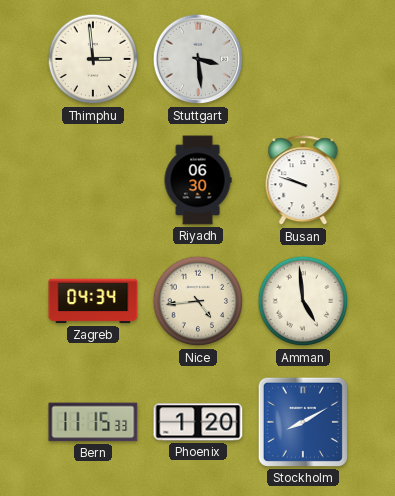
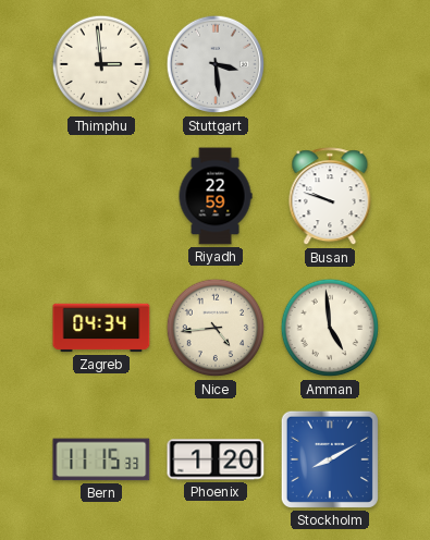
Riyadh: 06:30 -> 22:59 (216, 196)
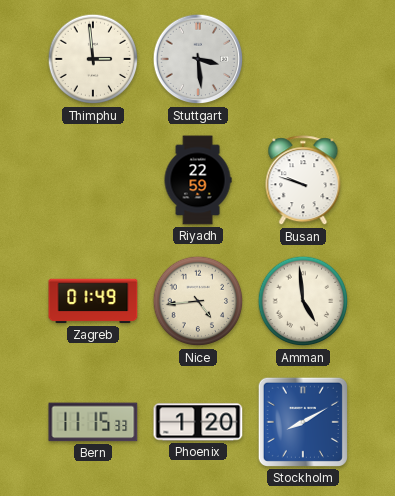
Zagreb: 04:34 -> 01:49 (93, 301)
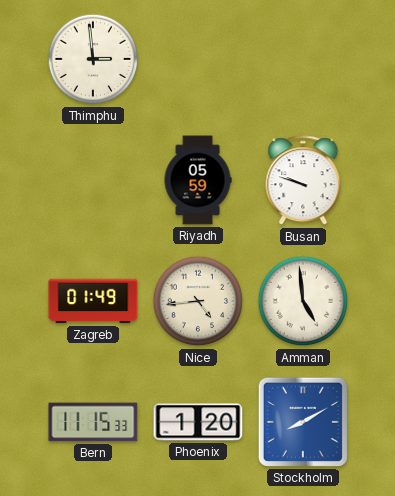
Stuttgart: 3:29 -> none (198, 59)
Riyadh: 22:59 -> 05:59 (198, 180)
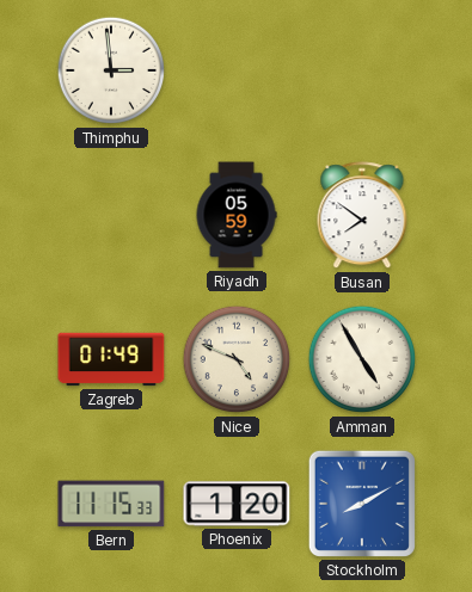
Busan: 9:48 -> 7:51 (362, 216)
Nice: 4:44 -> 4:49 (237, 359)
Amman: 4:59 -> 4:55 (362, 359)
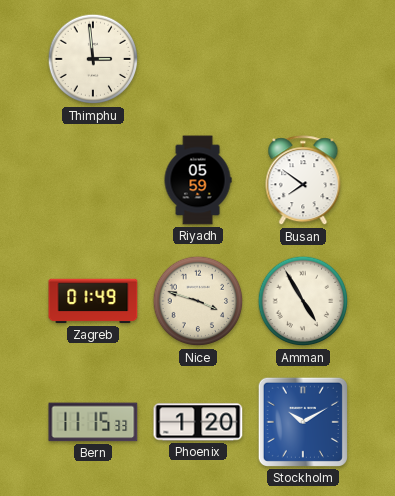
Nice: 4:49 -> 3:48 (198, 301)
Stockholm: 8:10 -> 10:10 (303, 422)
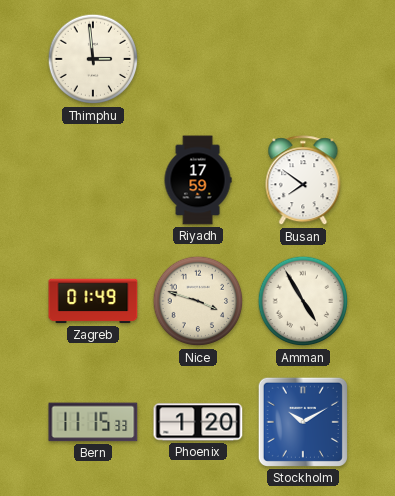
Riyadh: 05:59 -> 17:59 (198, 180)
